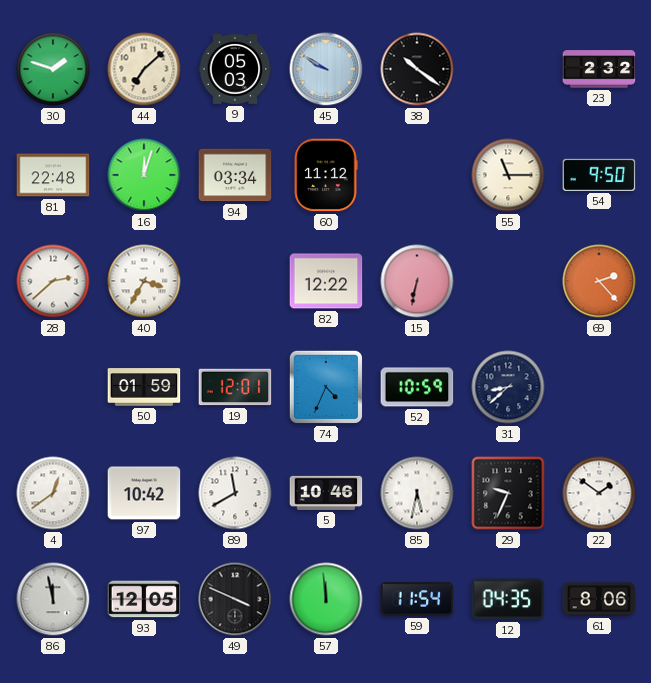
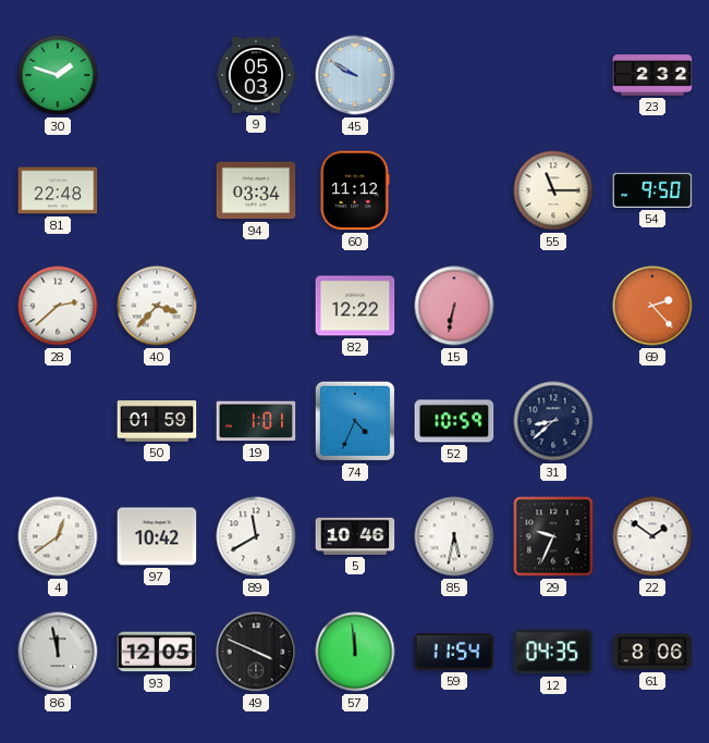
44: 7:08 -> none (144, 69)
38: 10:21 -> none (417, 69)
16: 12:03 -> none (144, 175)
40: 3:35 -> 3:37 (157, 306)
19: 12:01 -> 1:01 (256, 421)
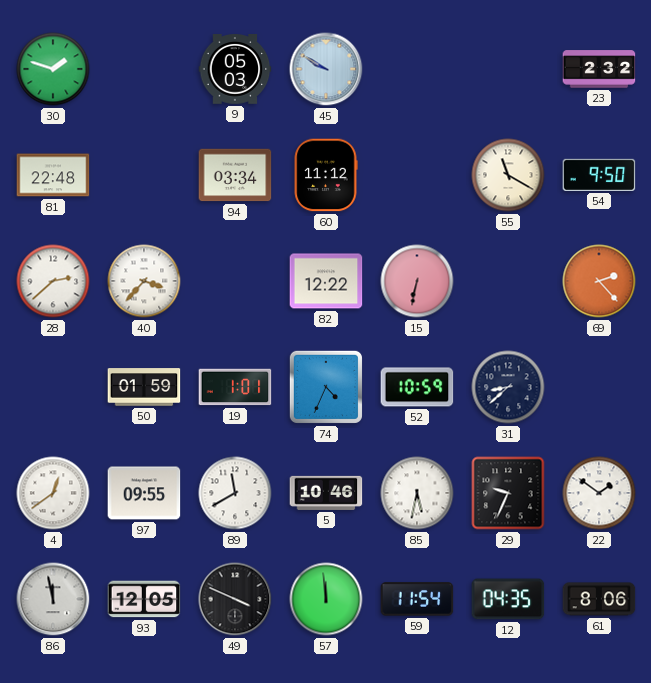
55: 11:15 -> 11:20 (508, 175)
97: 10:42 -> 09:55 (144, 493)
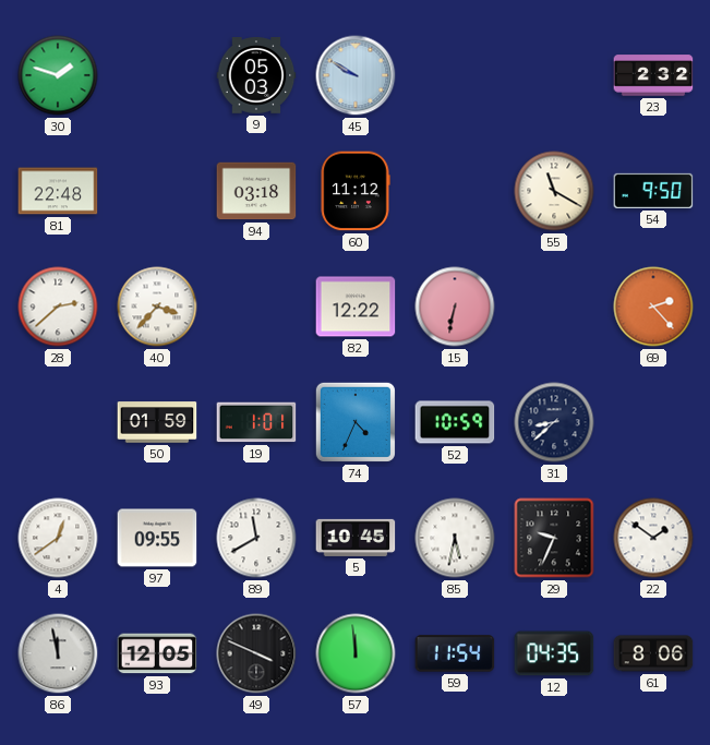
94: 03:34 -> 03:18 (256, 191)
5: 10:46 -> 10:45 (356, 538)
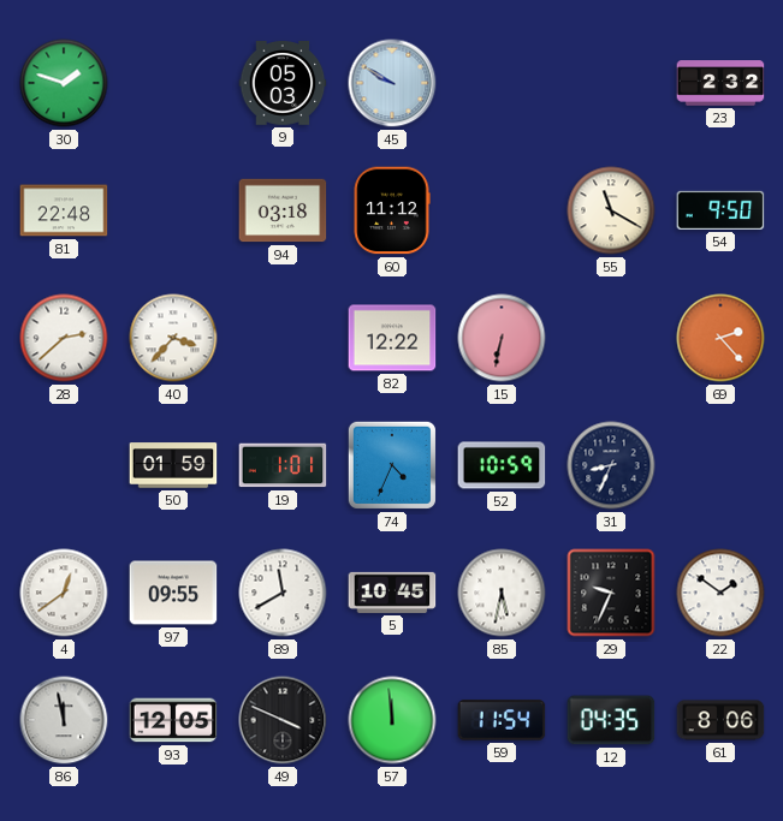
31: 8:38 -> 8:34 (611, 465)
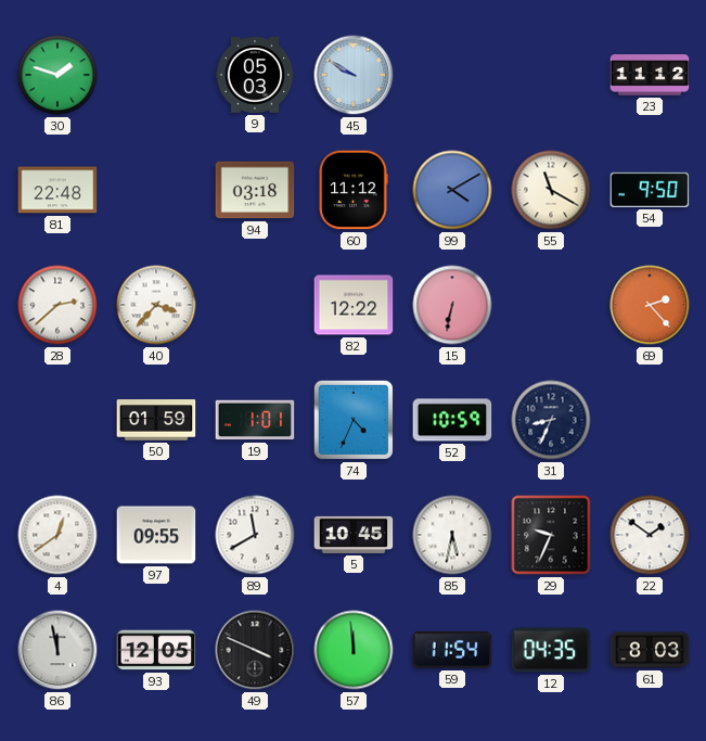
23: 2:32 -> 11:12 (650, 75)
99: none -> 4:10 (452, 190)
61: 8:06 -> 8:03 (650, 650)
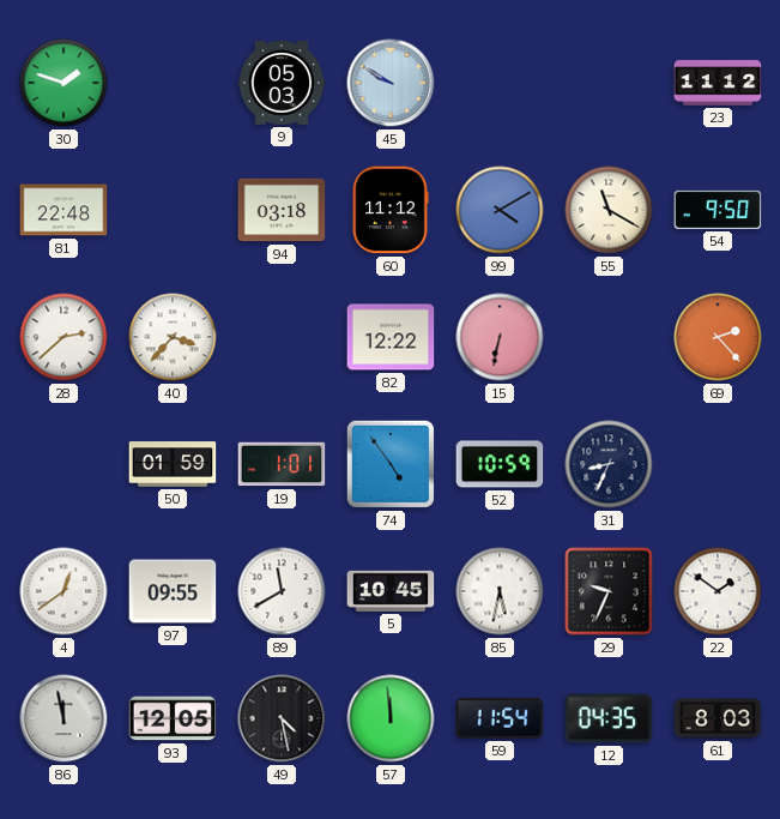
74: 4:34 -> 4:54 (391, 464)
49: 3:49 -> 4:28 (282, 718)
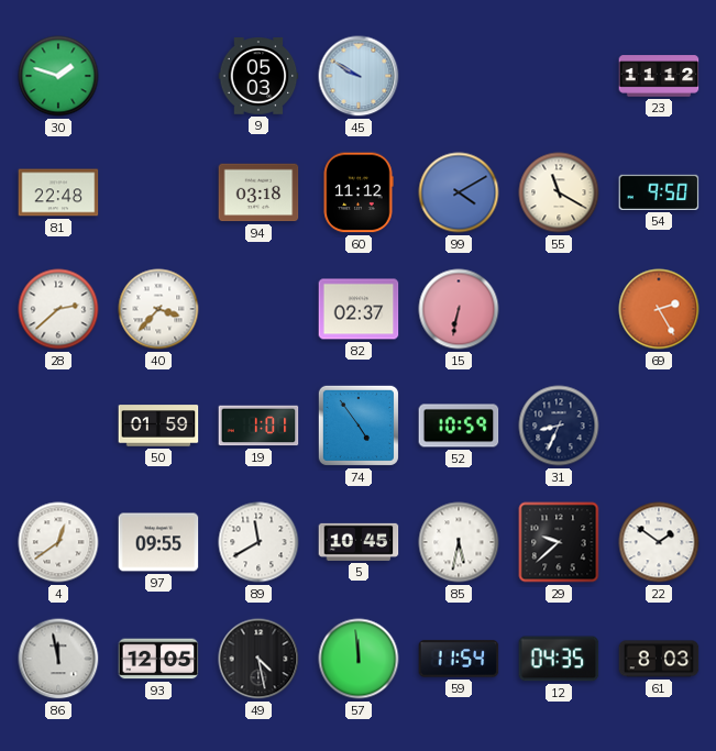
82: 12:22 -> 02:37 (359, 309)
69: 2:23 -> 2:25 (659, 309)
29: 9:34 -> 9:38 (559, 542)
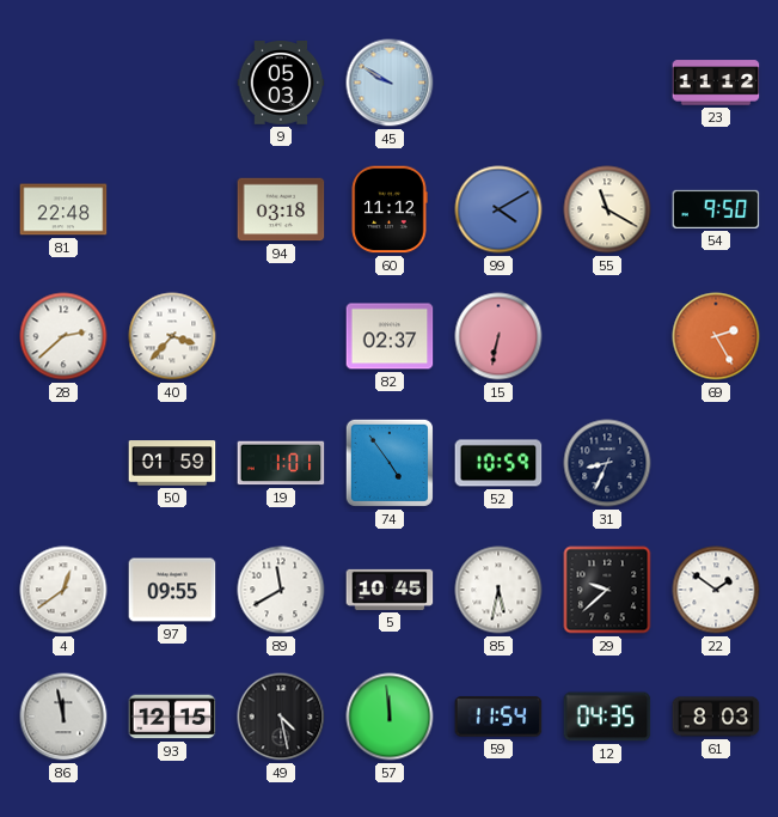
30: 1:48 -> none (58, 76)
93: 12:05 -> 12:15 (172, 717)
